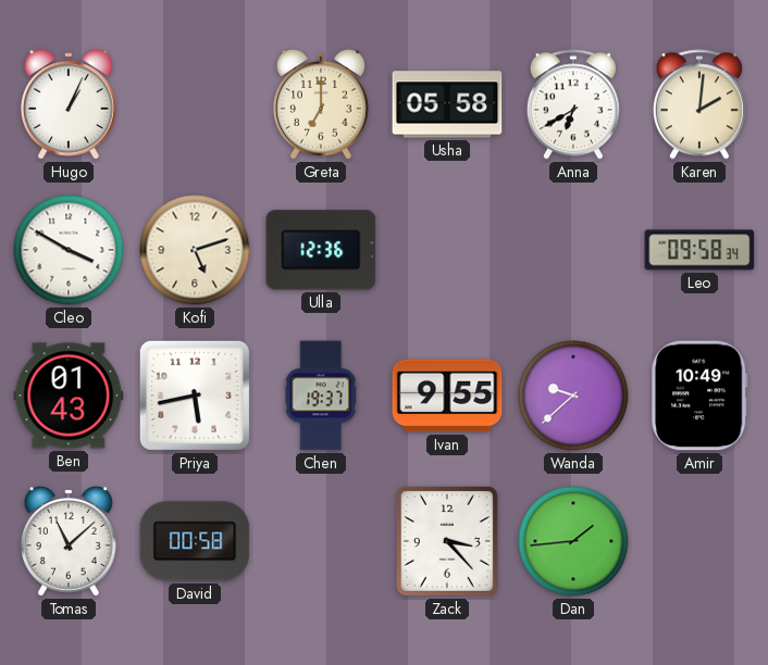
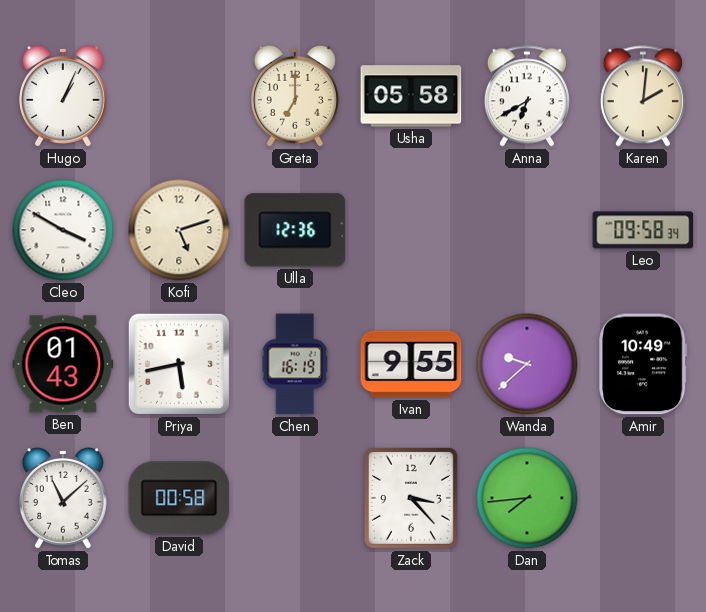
Chen: 19:37 -> 16:19 (295, 364)
Dan: 1:44 -> 7:44 (527, 498)
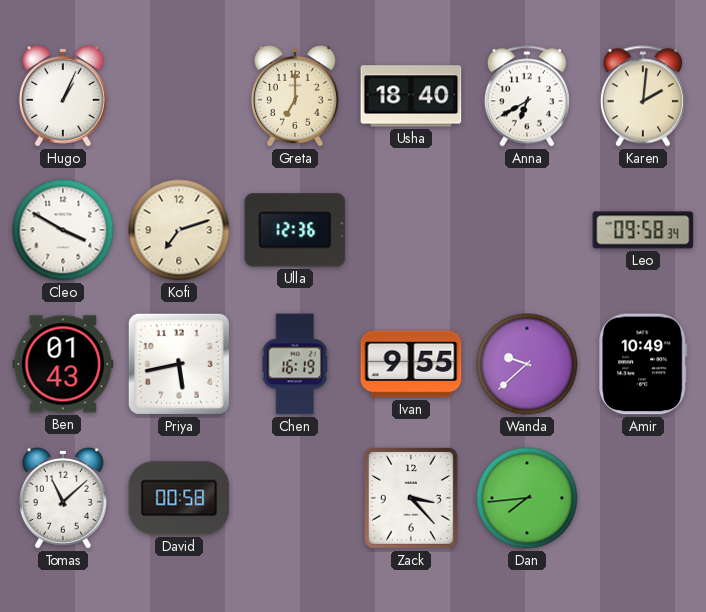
Usha: 05:58 -> 18:40 (411, 96)
Kofi: 5:12 -> 7:12 (179, 230)
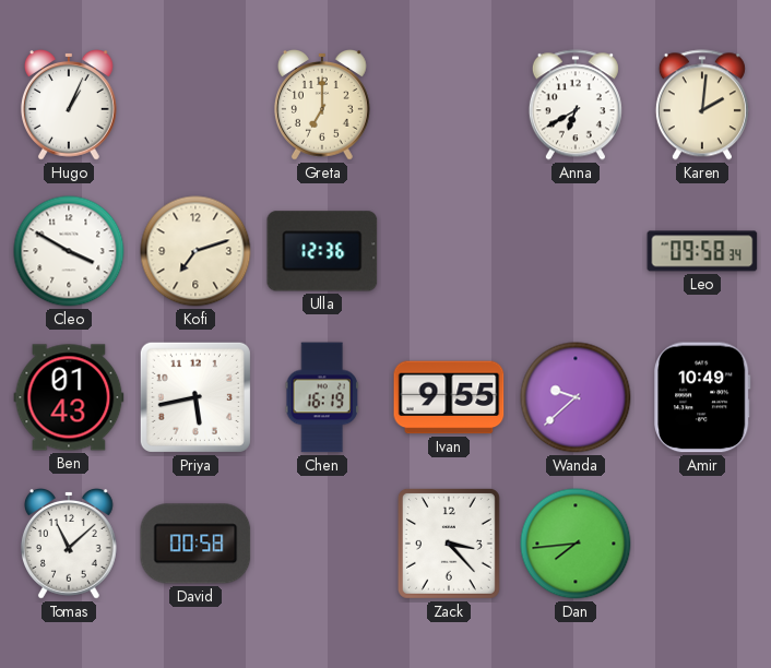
Usha: 18:40 -> none (411, 96)
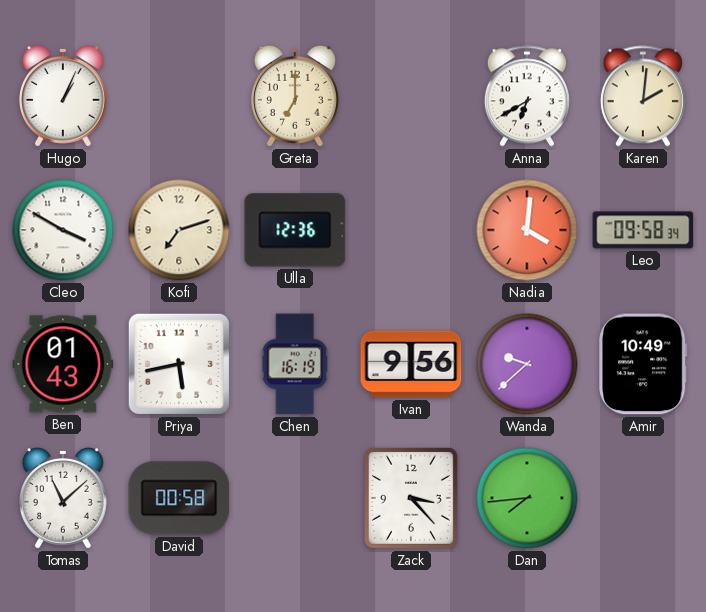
Nadia: none -> 4:01 (527, 230)
Ivan: 9:55 -> 9:56 (411, 364)
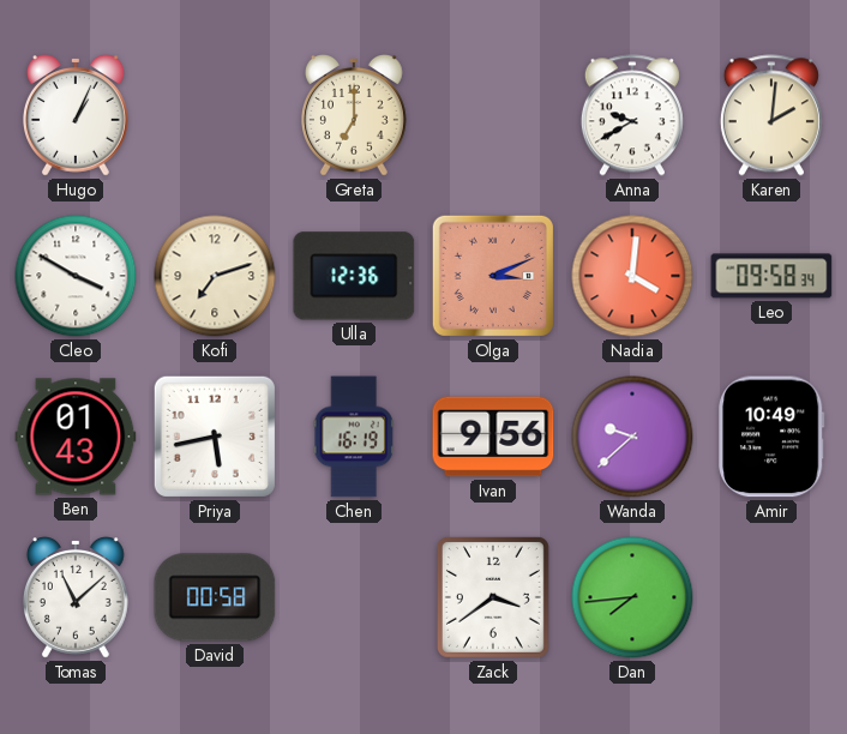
Anna: 6:40 -> 9:40 (632, 115)
Olga: none -> 3:11 (493, 276)
Zack: 3:23 -> 3:39 (493, 597)
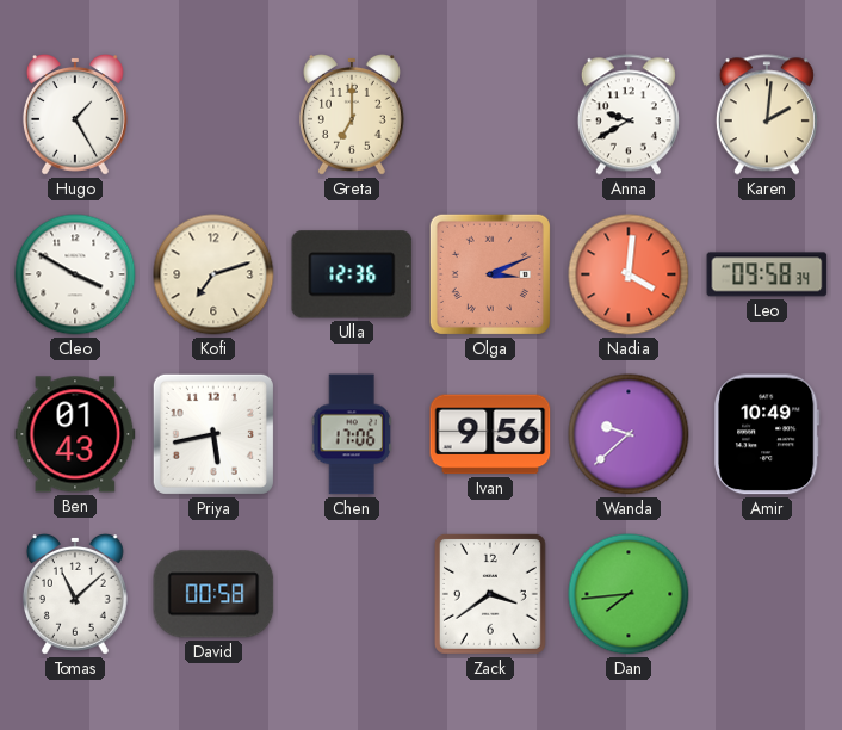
Hugo: 1:04 -> 1:25 (75, 116)
Chen: 16:19 -> 17:06 (352, 434)
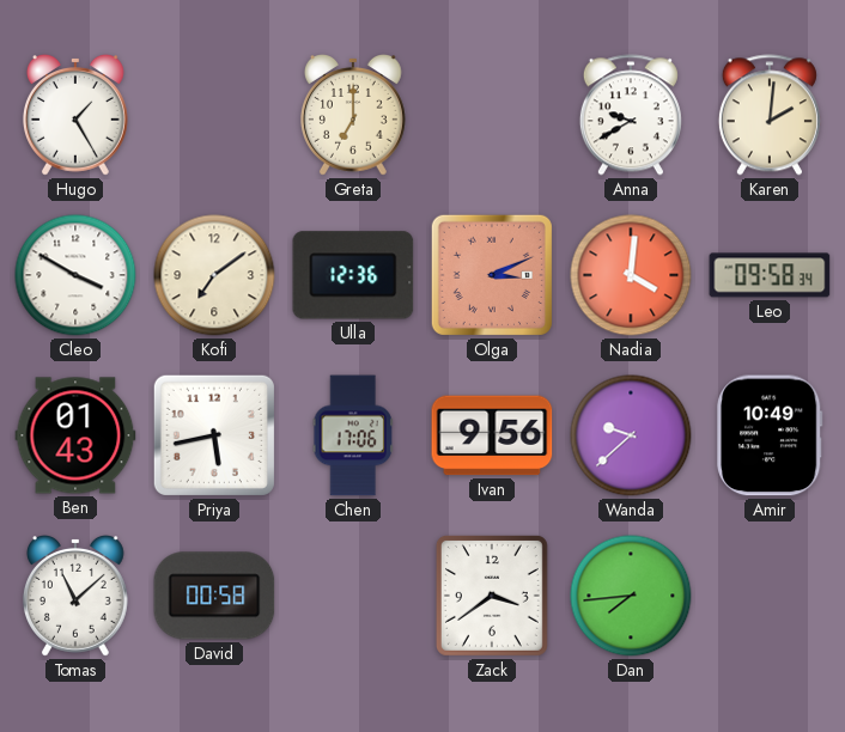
Kofi: 7:12 -> 7:09 (214, 275)
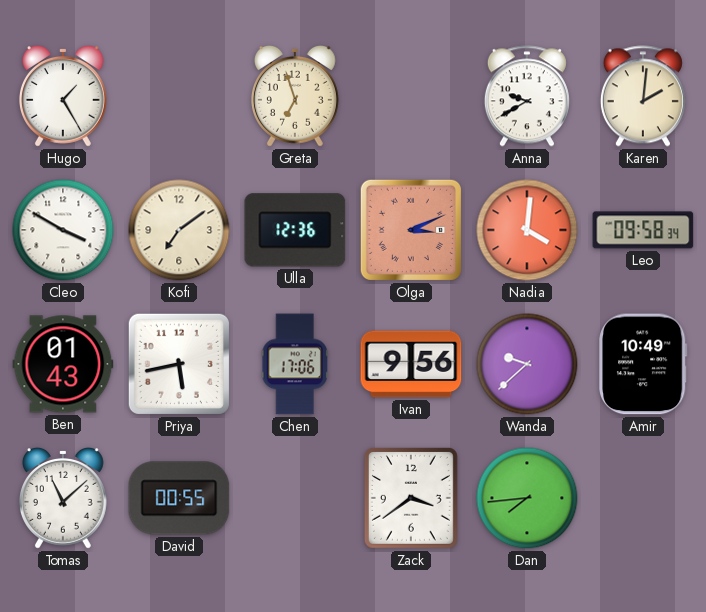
Greta: 7:00 -> 6:57 (295, 97)
David: 00:58 -> 00:55 (179, 498)
